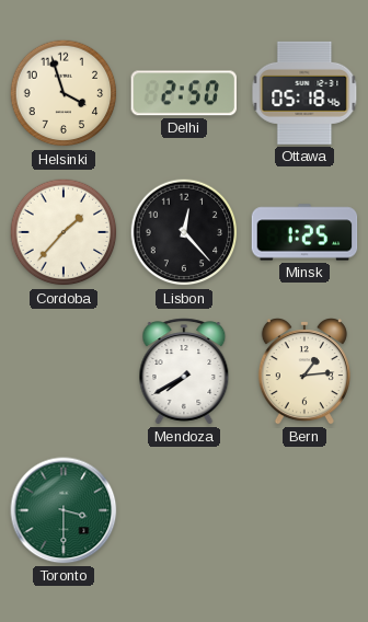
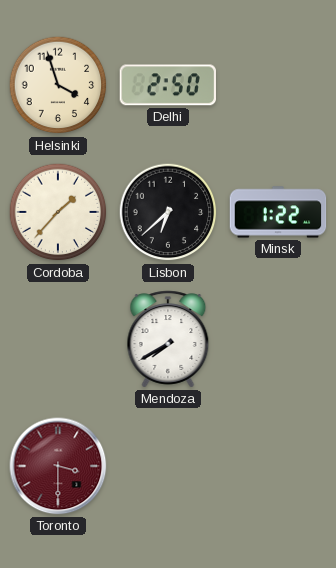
Ottawa: 05:18 -> none (304, 93)
Lisbon: 12:23 -> 6:38 (168, 212)
Minsk: 1:25 -> 1:22 (278, 212)
Bern: 1:14 -> none (304, 372)
Toronto dial: green -> burgundy (58, 466)
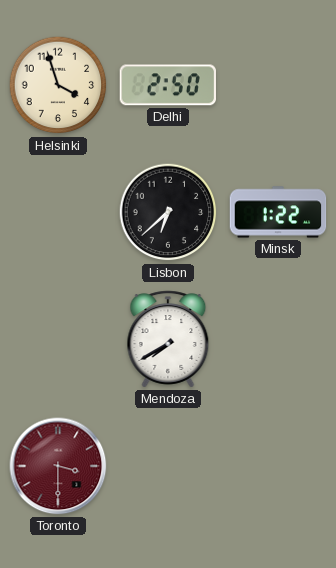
Cordoba: 1:37 -> none (58, 212)
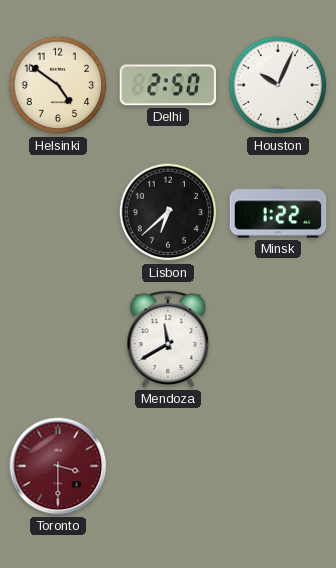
Helsinki: 3:57 -> 4:51 (58, 85)
Houston: none -> 10:04 (278, 85)
Mendoza: 7:40 -> 11:40 (168, 339)
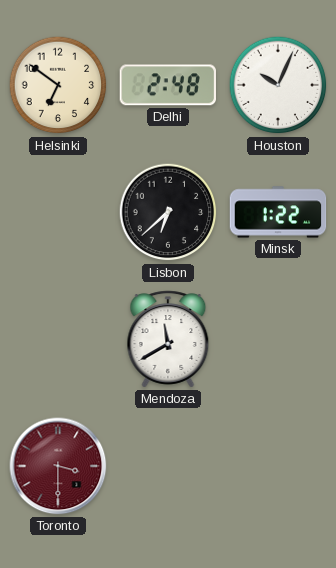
Helsinki: 4:51 -> 6:51 (58, 85)
Delhi: 2:50 -> 2:48 (167, 85)
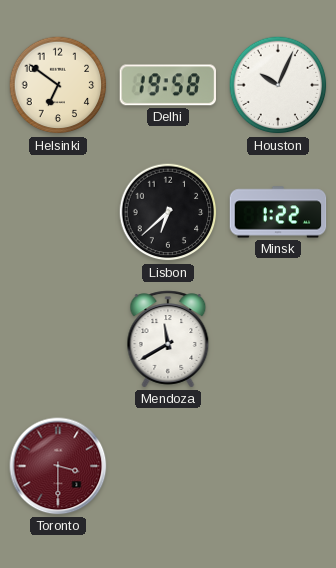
Delhi: 2:48 -> 19:58 (167, 85)
